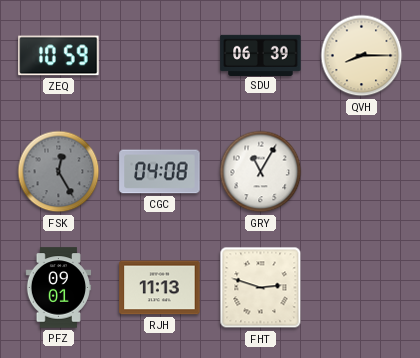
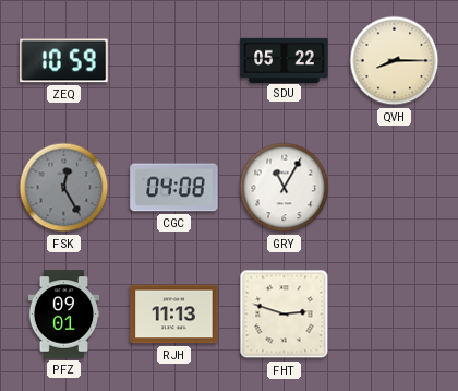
SDU: 06:39 -> 05:22 (285, 60)
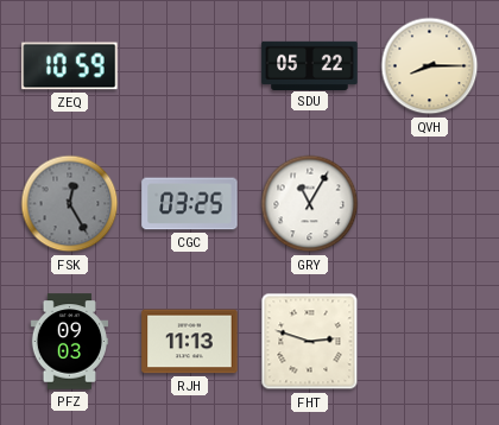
CGC: 04:08 -> 03:25 (190, 204)
PFZ: 09:01 -> 09:03 (70, 342)
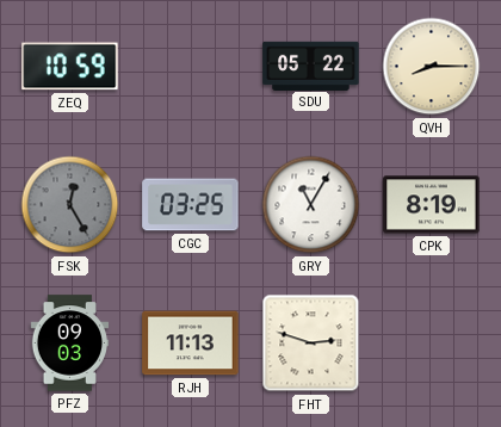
CPK: none -> 8:19 (432, 205)
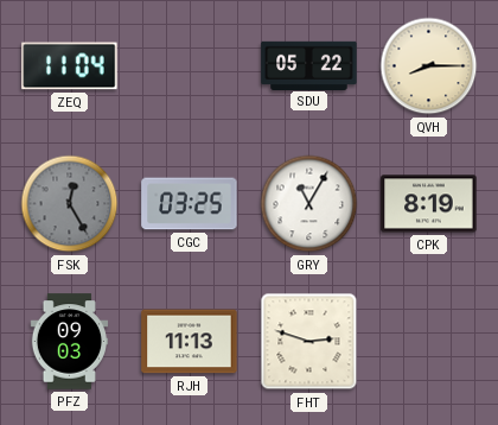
ZEQ: 10:59 -> 11:04 (70, 66)
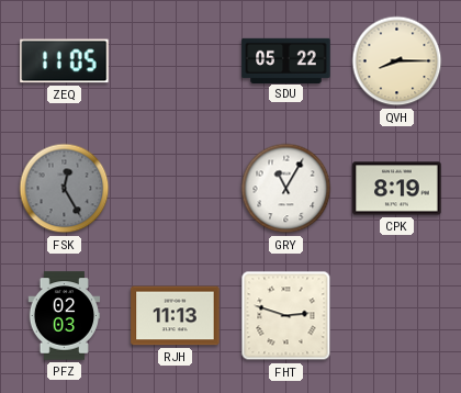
ZEQ: 11:04 -> 11:05 (65, 61)
CGC: 03:25 -> none (190, 204)
PFZ: 09:03 -> 02:03 (65, 316)
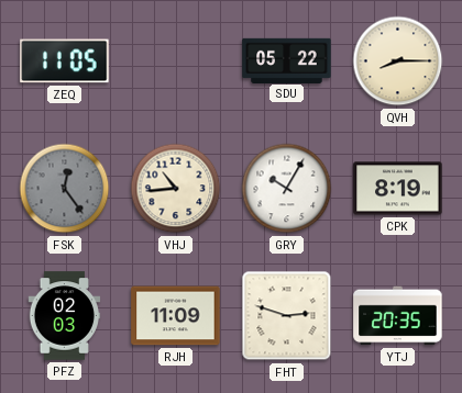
FSK: 12:25 -> 12:24 (65, 189)
VHJ: none -> 10:44 (176, 189)
GRY: 11:05 -> 10:05 (287, 189)
RJH: 11:13 -> 11:09 (176, 316)
YTJ: none -> 20:35 (398, 316)
